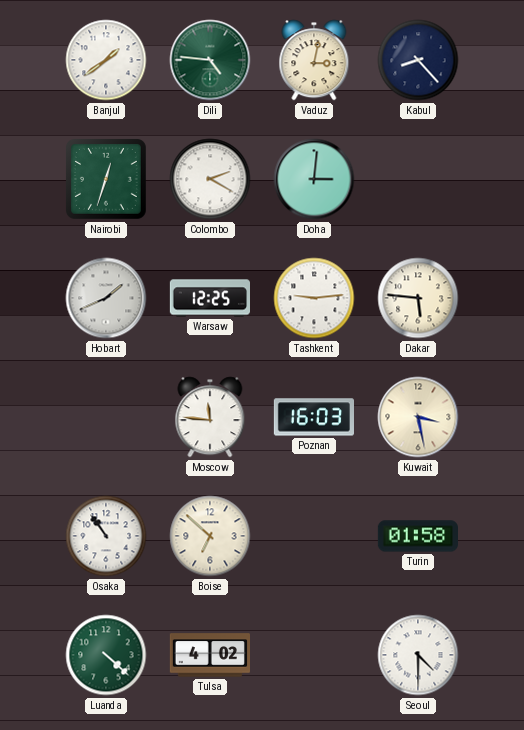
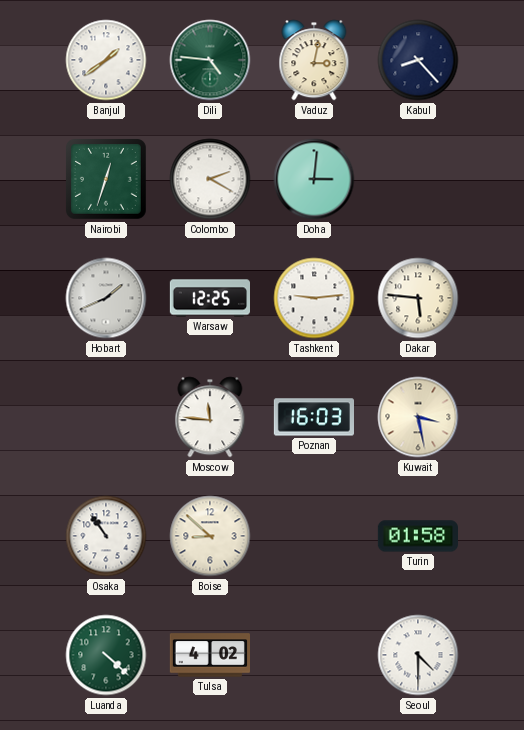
Boise: 6:52 -> 8:52 (210, 536)
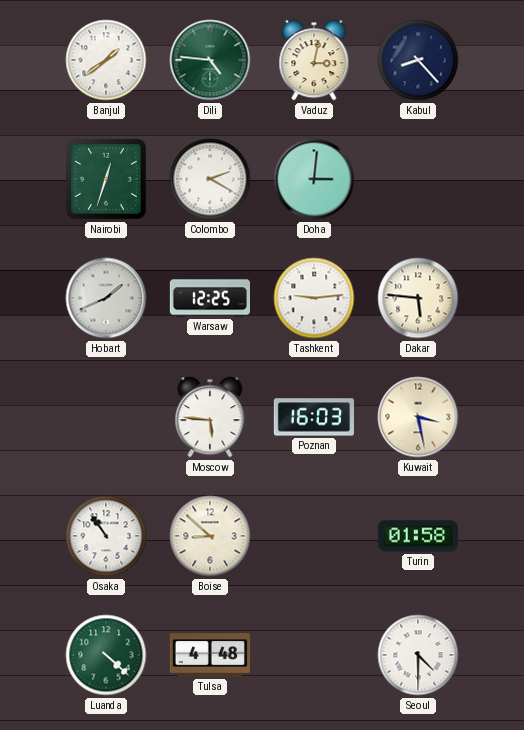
Moscow: 11:46 -> 5:46 (210, 417)
Tulsa: 4:02 -> 4:48 (209, 655)
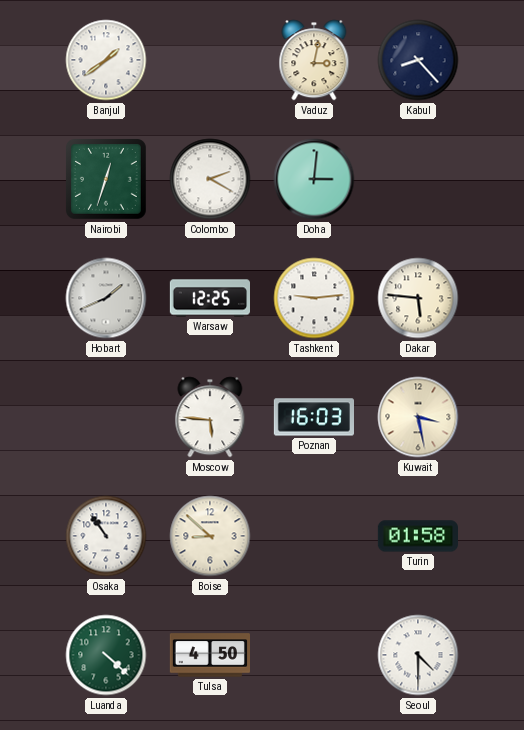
Dili: 4:46 -> none (210, 60)
Tulsa: 4:48 -> 4:50 (209, 655)
